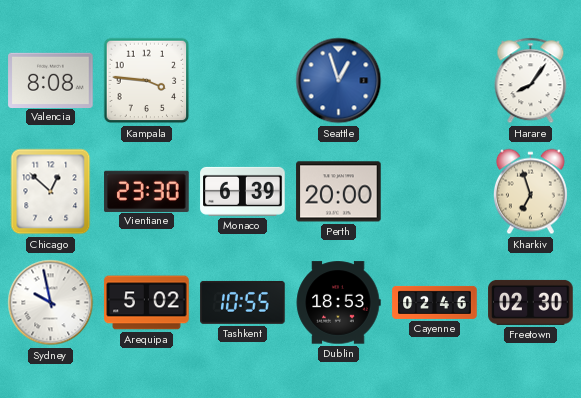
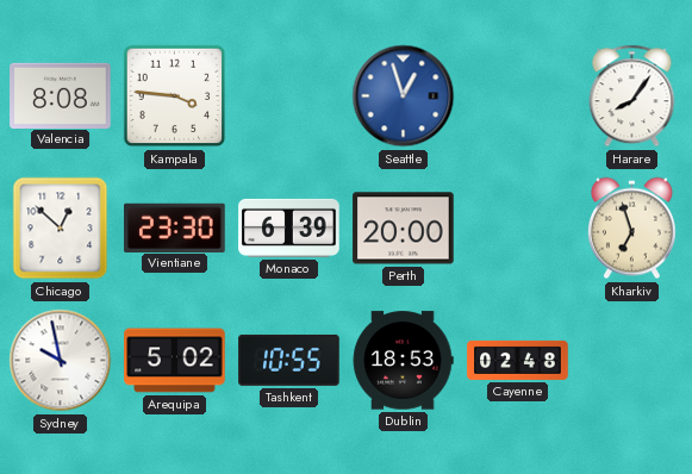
Cayenne: 02:46 -> 02:48 (518, 360)
Freetown: 02:30 -> none (531, 302)
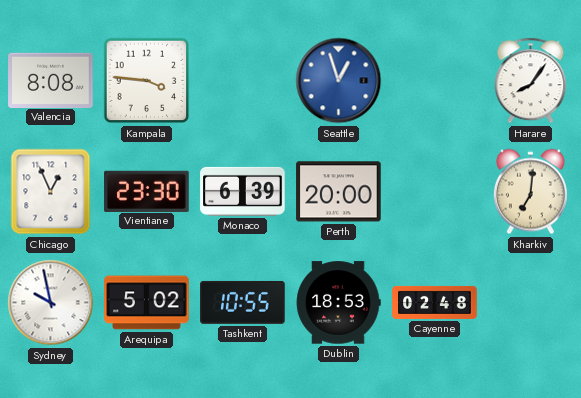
Chicago: 12:52 -> 12:56 (51, 192)
Kharkiv: 6:57 -> 7:01 (530, 192)
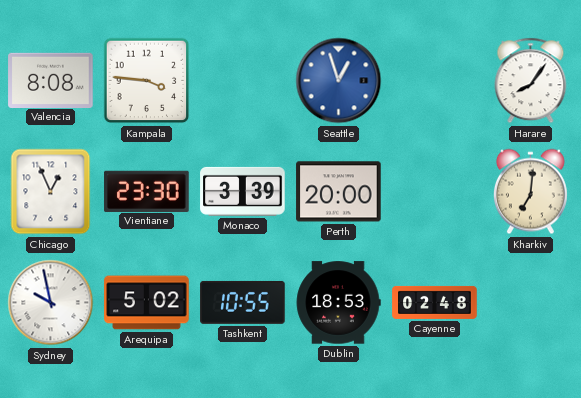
Monaco: 6:39 -> 3:39 (243, 191)
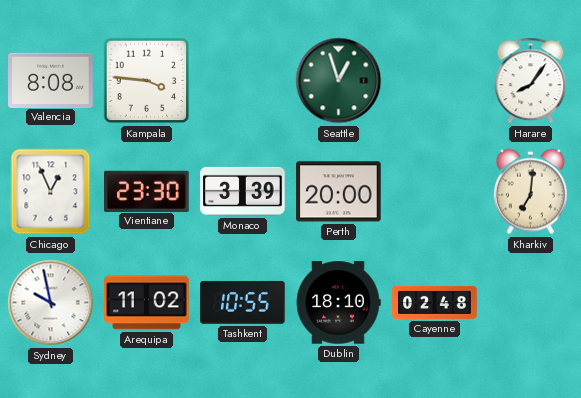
Seattle dial: blue -> green (339, 81)
Arequipa: 5:02 -> 11:02 (147, 303)
Dublin: 18:53 -> 18:10 (338, 303)
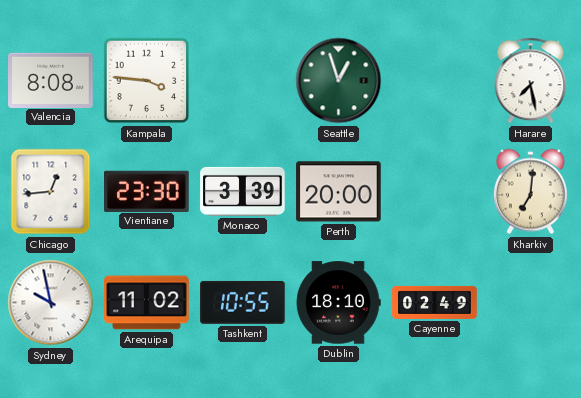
Harare: 8:06 -> 7:28 (531, 81)
Chicago: 12:56 -> 12:44 (51, 192)
Cayenne: 02:48 -> 02:49 (435, 302)
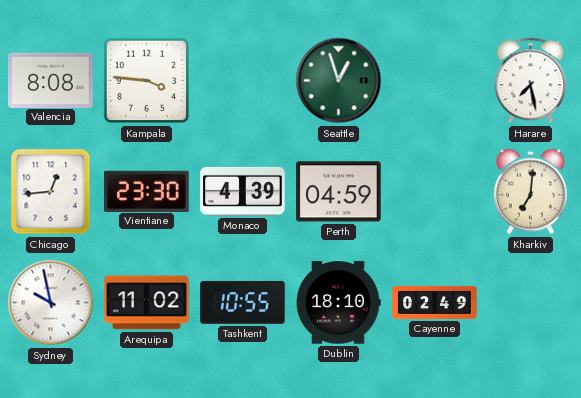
Monaco: 3:39 -> 4:39 (243, 191)
Perth: 20:00 -> 04:59 (339, 192)
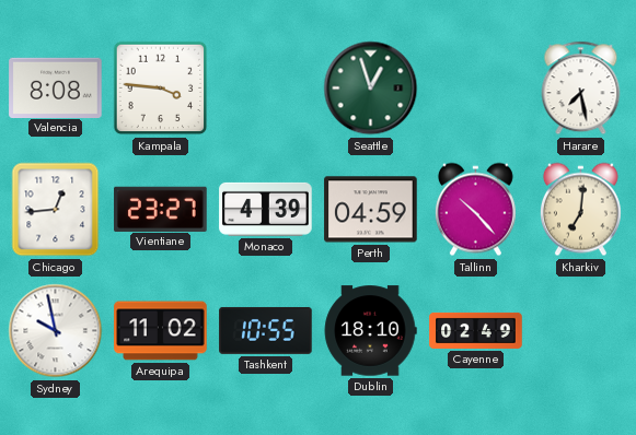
Vientiane: 23:30 -> 23:27 (161, 209)
Tallinn: none -> 10:23 (475, 210)
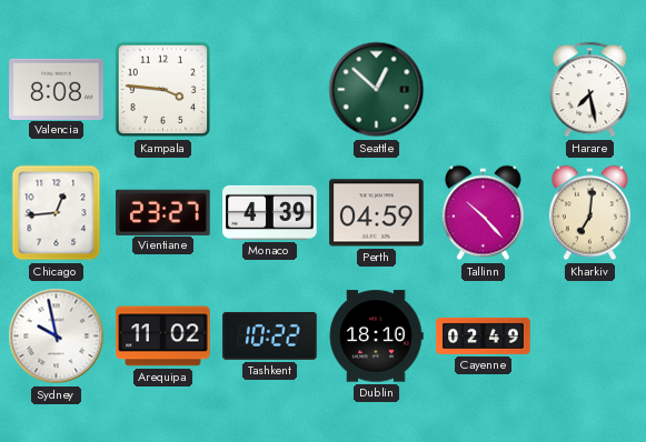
Seattle: 12:57 -> 12:52 (377, 90)
Tashkent: 10:55 -> 10:22 (270, 335)
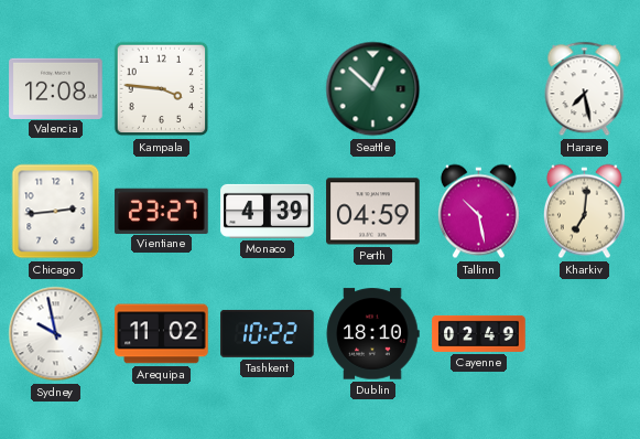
Valencia: 8:08 -> 12:08 (56, 88)
Chicago: 12:44 -> 2:44 (56, 212)
Tallinn: 10:23 -> 10:28 (478, 212)
